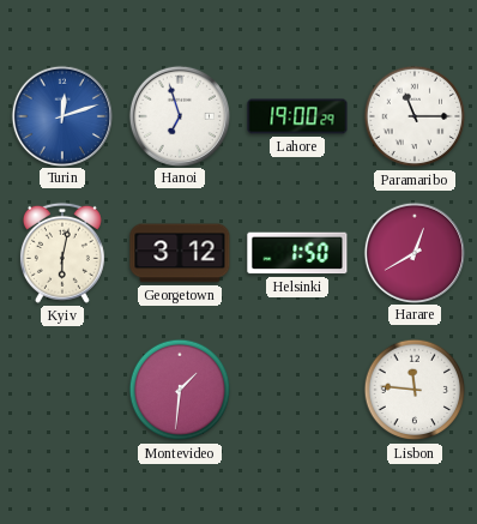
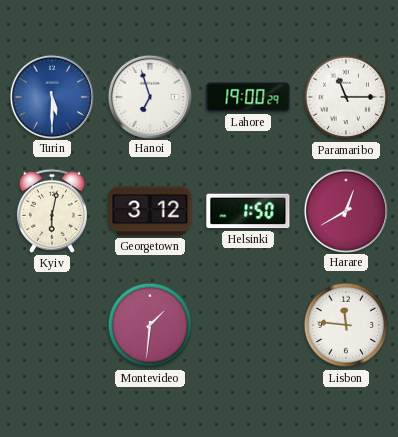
Turin: 12:12 -> 5:30 (51, 96)
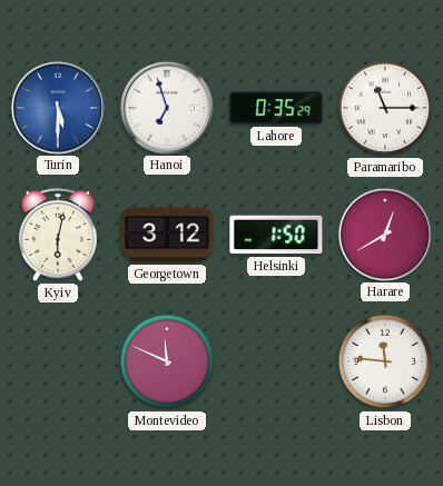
Lahore: 19:00 -> 0:35 (276, 108)
Montevideo: 1:31 -> 11:49 (167, 361)
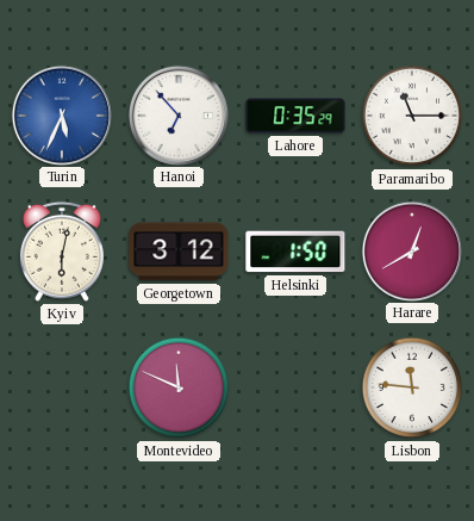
Turin: 5:30 -> 5:34 (61, 114)
Hanoi: 6:57 -> 6:53 (177, 114)
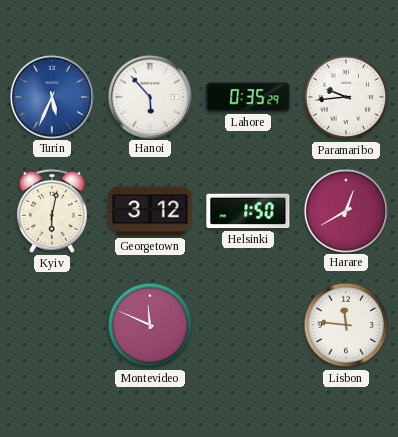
Hanoi: 6:53 -> 5:53 (149, 96)
Paramaribo: 11:15 -> 9:44 (346, 97)
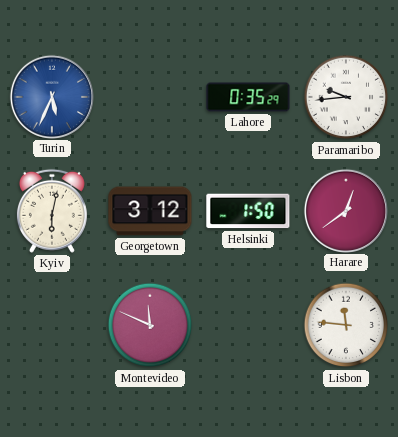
Hanoi: 5:53 -> none (149, 96)
Harare: 12:40 -> 12:39 (345, 210)
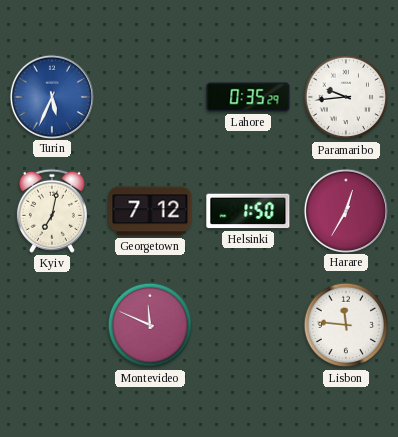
Kyiv: 6:02 -> 7:02 (52, 211)
Georgetown: 3:12 -> 7:12 (150, 211)
Harare: 12:39 -> 12:35 (345, 210)
